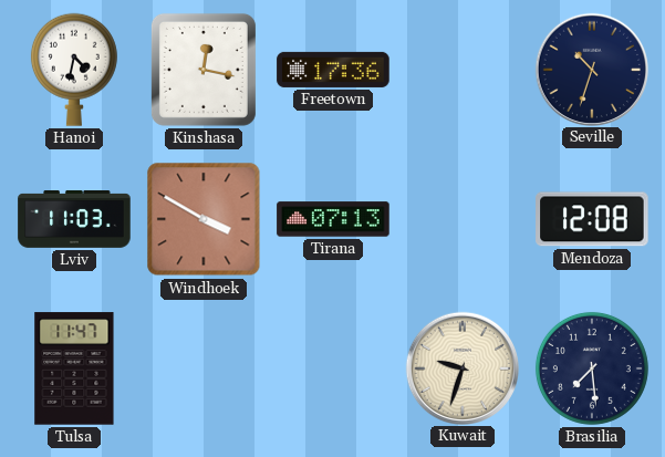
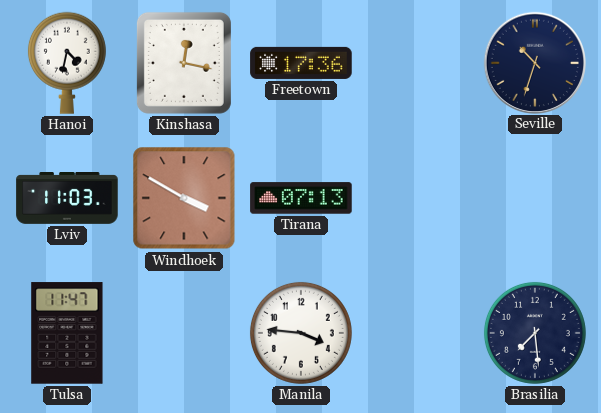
Mendoza: 12:08 -> none (592, 219)
Manila: none -> 3:46 (301, 333)
Kuwait: 9:33 -> none (461, 367)
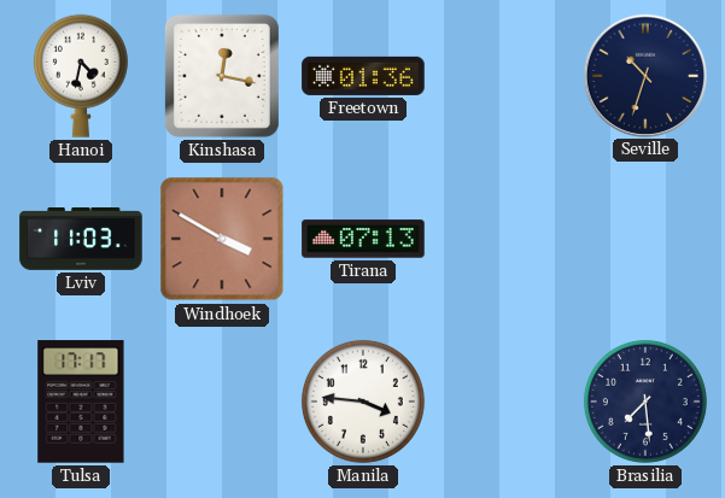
Freetown: 17:36 -> 01:36 (363, 76)
Tulsa: 11:47 -> 17:17 (81, 402)
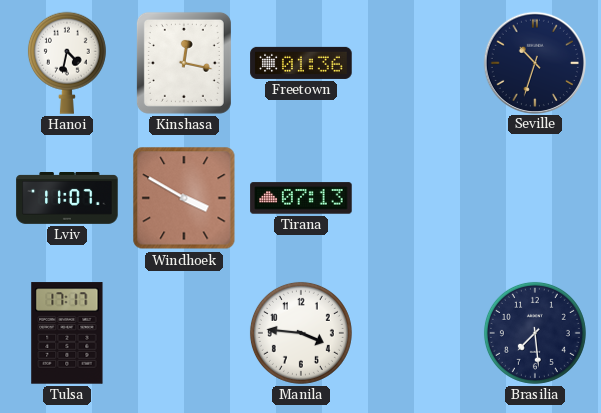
Lviv: 11:03 -> 11:07 (67, 199)
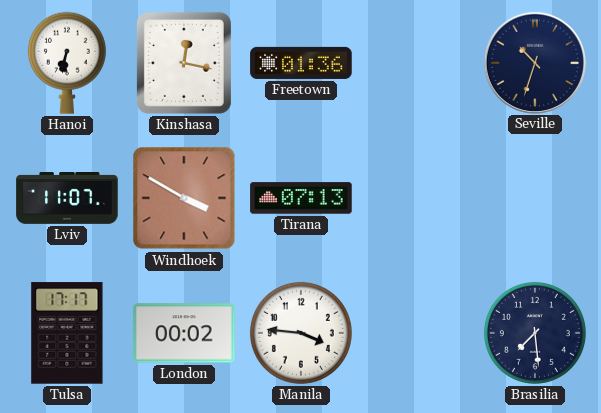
Hanoi: 4:32 -> 6:32 (67, 63)
London: none -> 00:02 (184, 333)
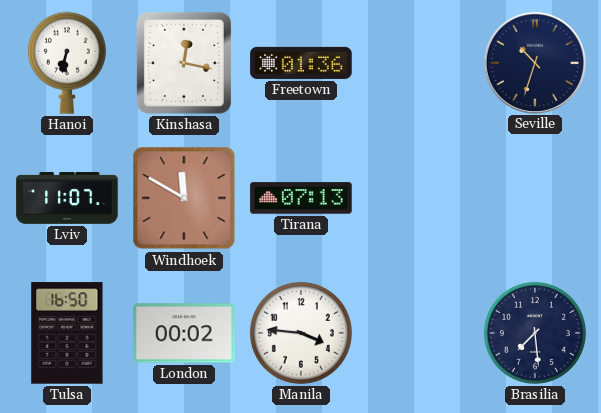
Windhoek: 3:50 -> 11:50 (184, 198)
Tulsa: 17:17 -> 16:50 (67, 333)
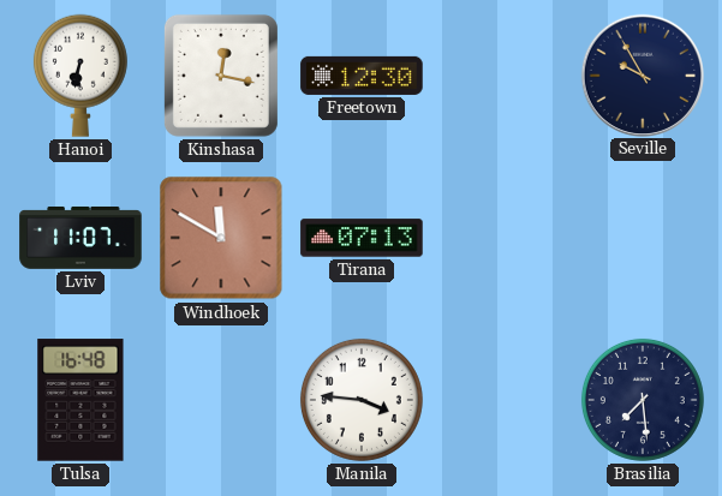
Freetown: 01:36 -> 12:30 (362, 76)
Seville: 10:33 -> 9:55 (642, 74)
Tulsa: 16:50 -> 16:48 (80, 400)
London: 00:02 -> none (184, 333)
